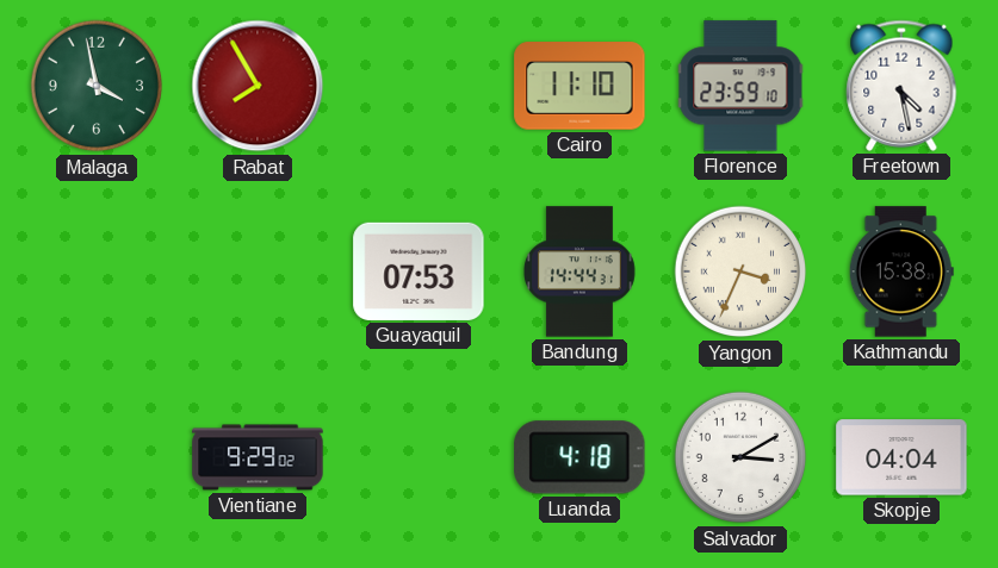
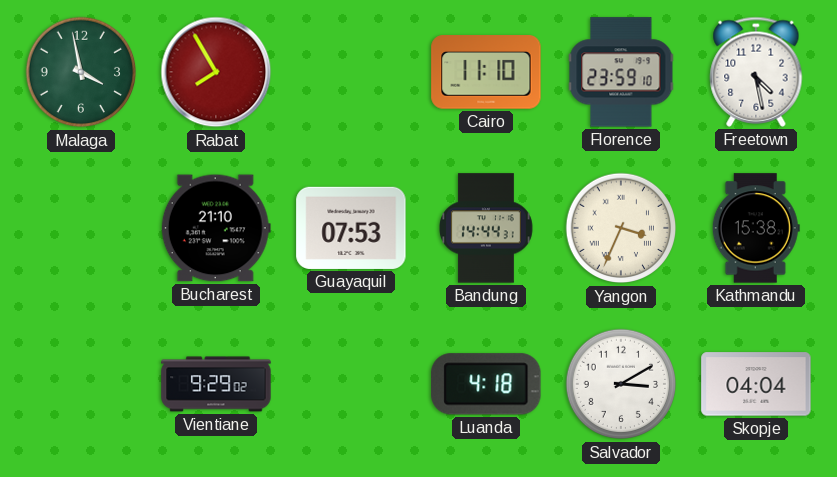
Bucharest: none -> 21:10 (216, 228)
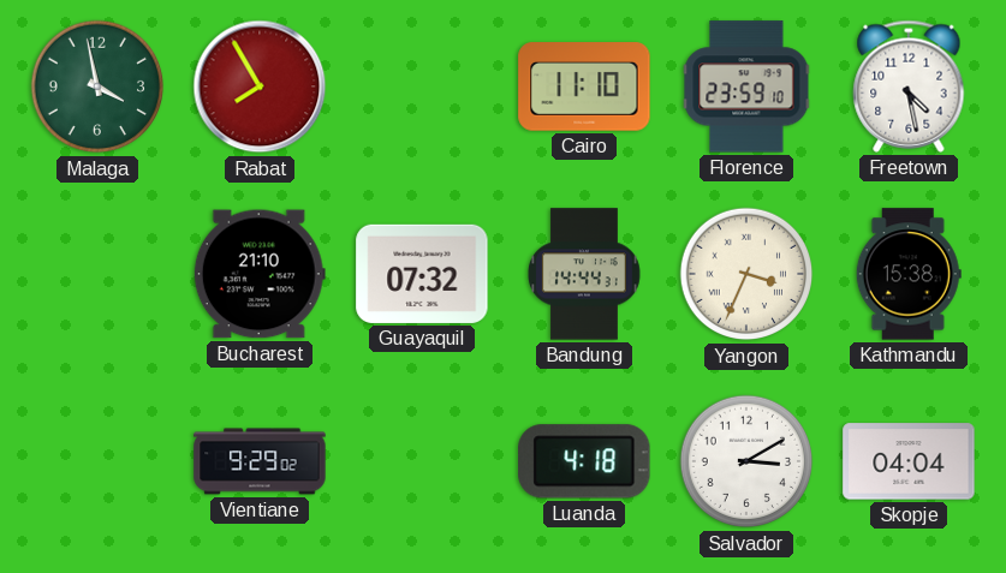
Guayaquil: 07:53 -> 07:32 (422, 274)
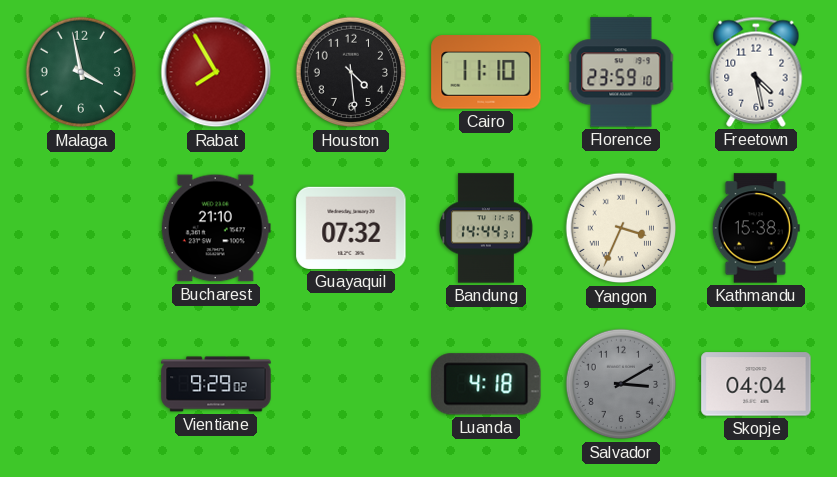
Houston: none -> 4:29 (351, 72)
Salvador dial: white -> grey (621, 384)
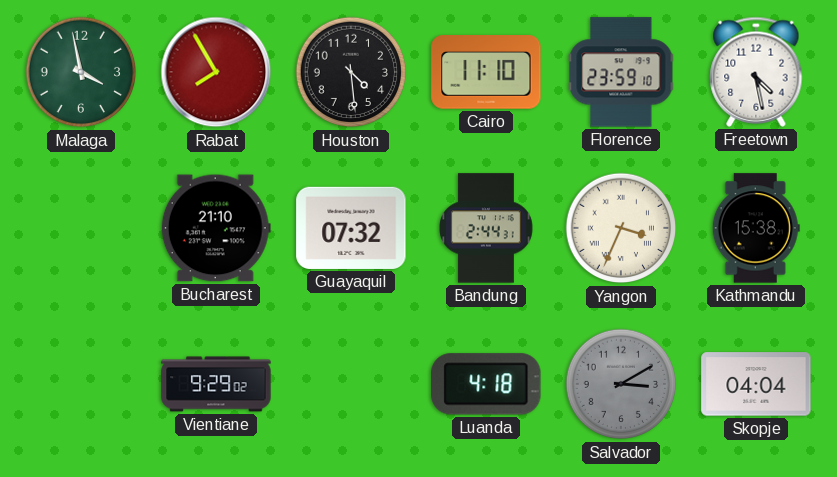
Bandung: 14:44 -> 2:44 (486, 228)
